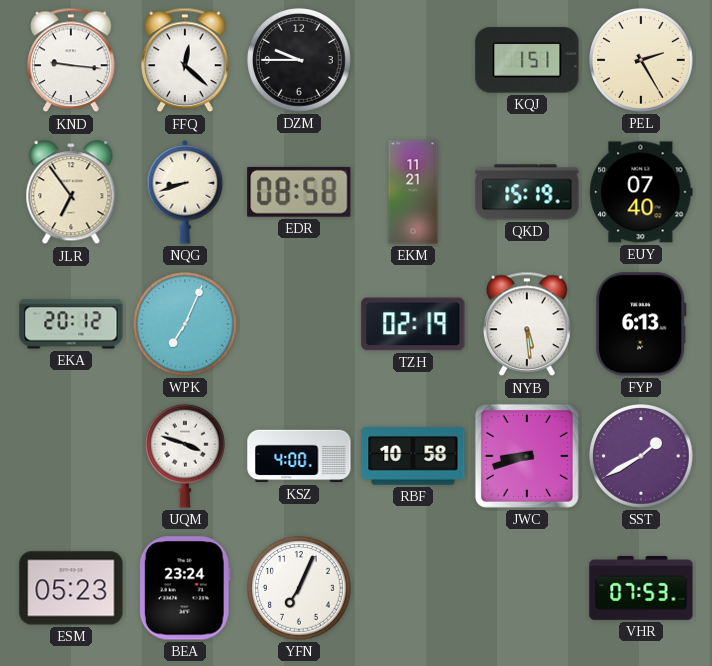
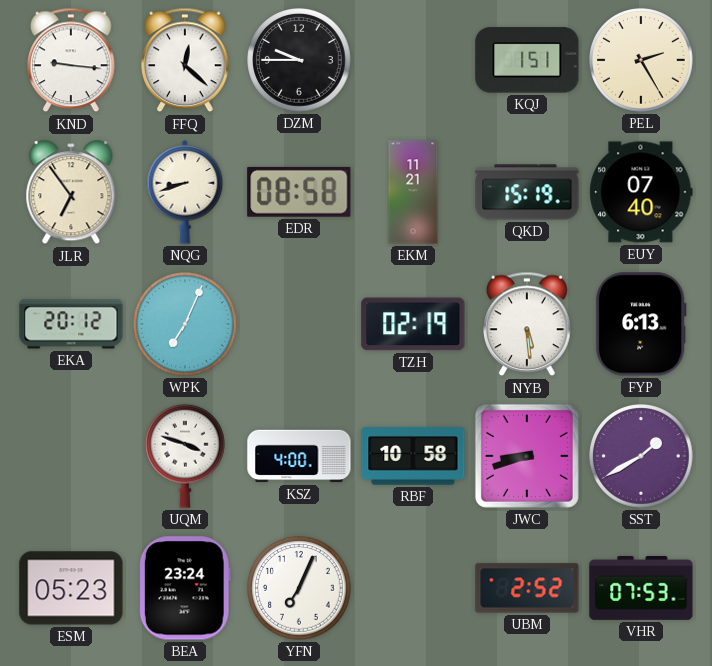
UBM: none -> 2:52 (527, 588)
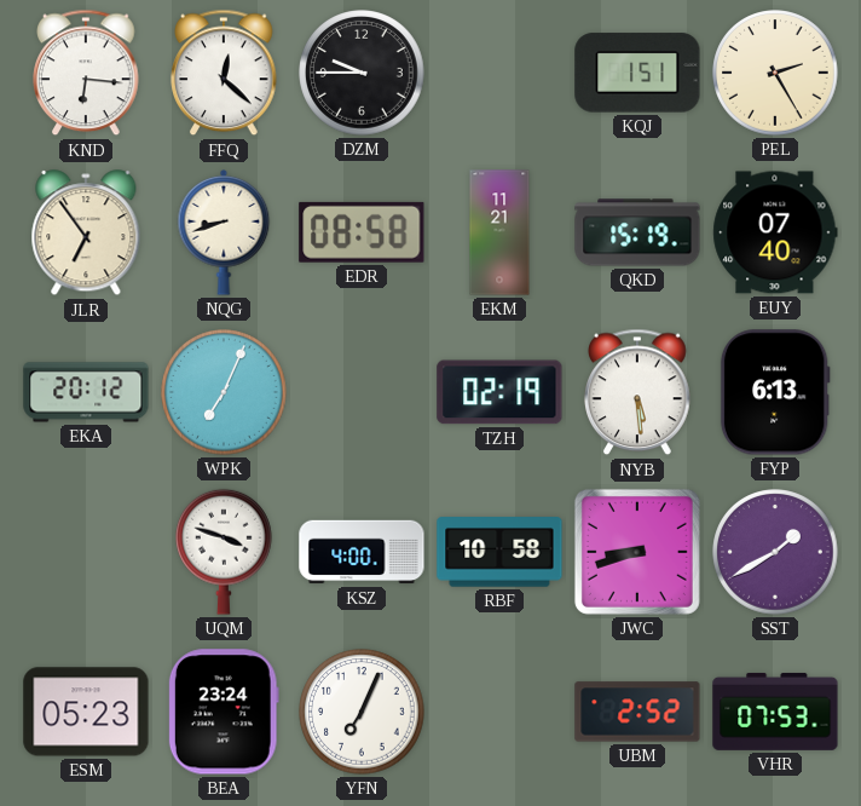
KND: 9:16 -> 6:16 (86, 73)
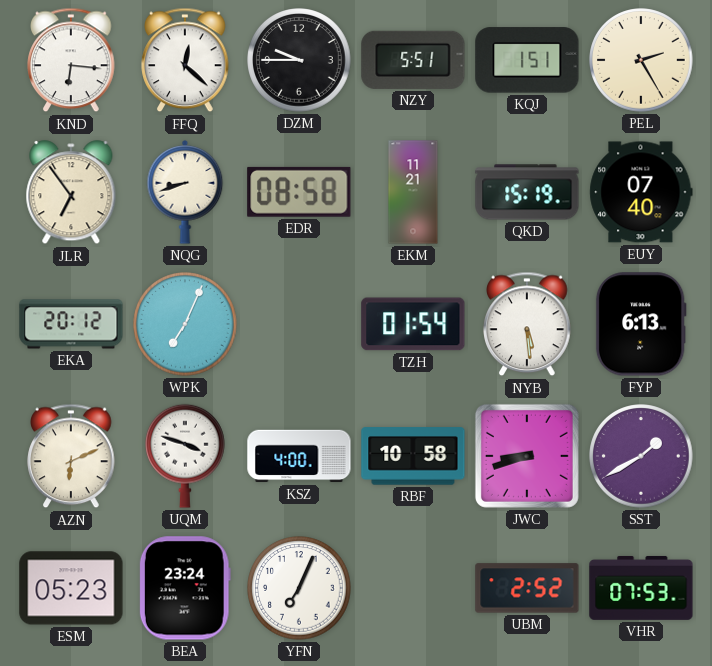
NZY: none -> 5:51 (413, 60)
TZH: 02:19 -> 01:54 (413, 324)
AZN: none -> 6:11 (71, 456)
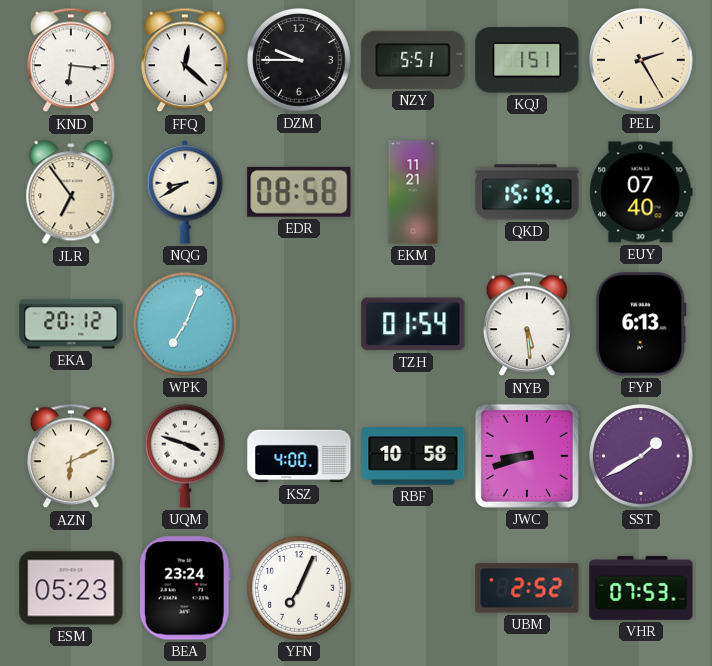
NQG: 8:42 -> 8:40 (185, 192)
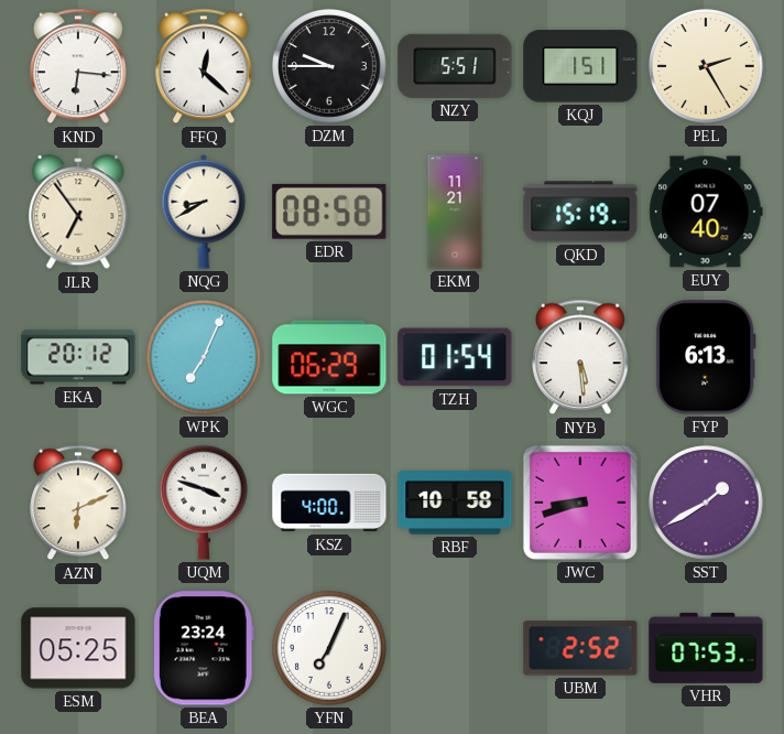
WGC: none -> 06:29 (329, 357)
ESM: 05:23 -> 05:25 (78, 648)
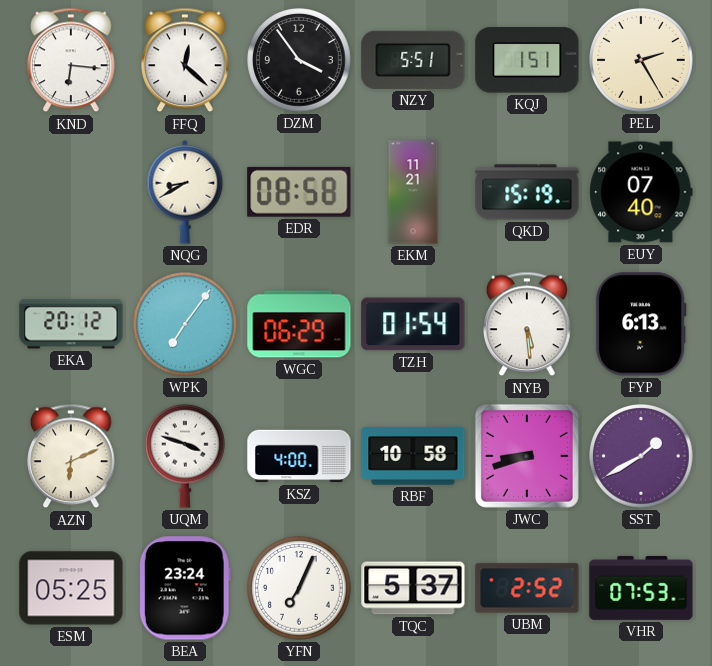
DZM: 9:45 -> 3:54 (299, 60)
JLR: 6:54 -> none (78, 213)
WPK: 7:04 -> 7:06 (185, 324)
TQC: none -> 5:37 (413, 588)
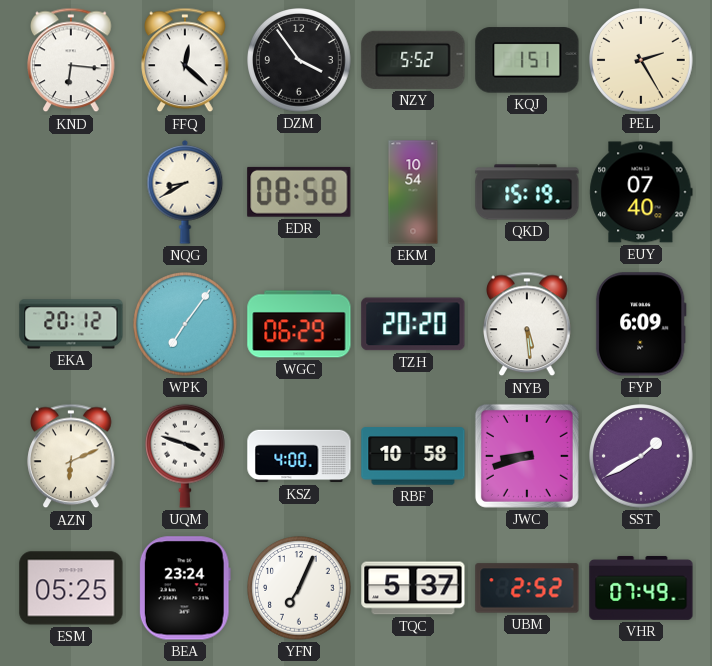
NZY: 5:51 -> 5:52 (413, 60)
EKM: 11:21 -> 10:54 (413, 192)
TZH: 01:54 -> 20:20 (413, 324)
FYP: 6:13 -> 6:09 (641, 324)
VHR: 07:53 -> 07:49 (641, 588)
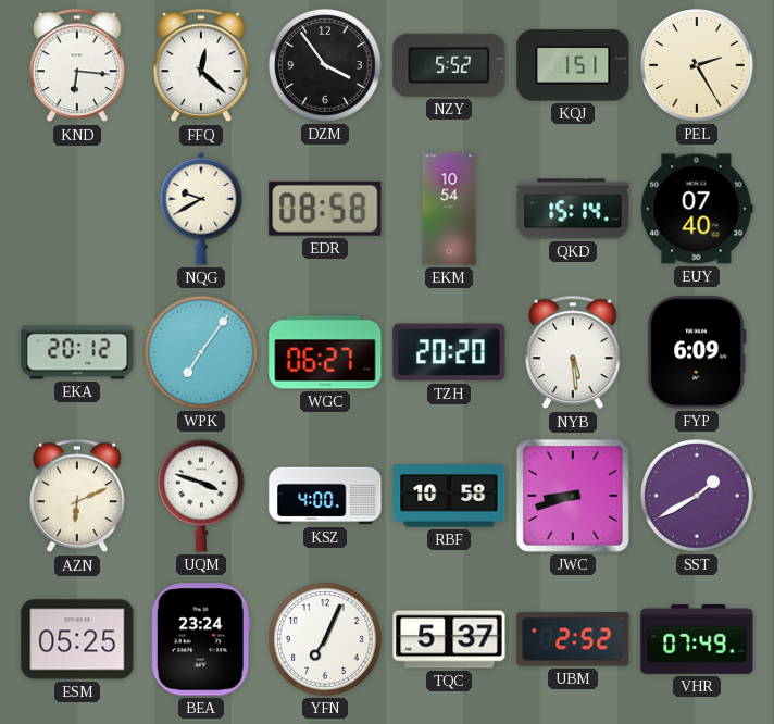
NQG: 8:40 -> 9:40 (201, 209)
QKD: 15:19 -> 15:14 (573, 209)
WGC: 06:29 -> 06:27 (325, 352)
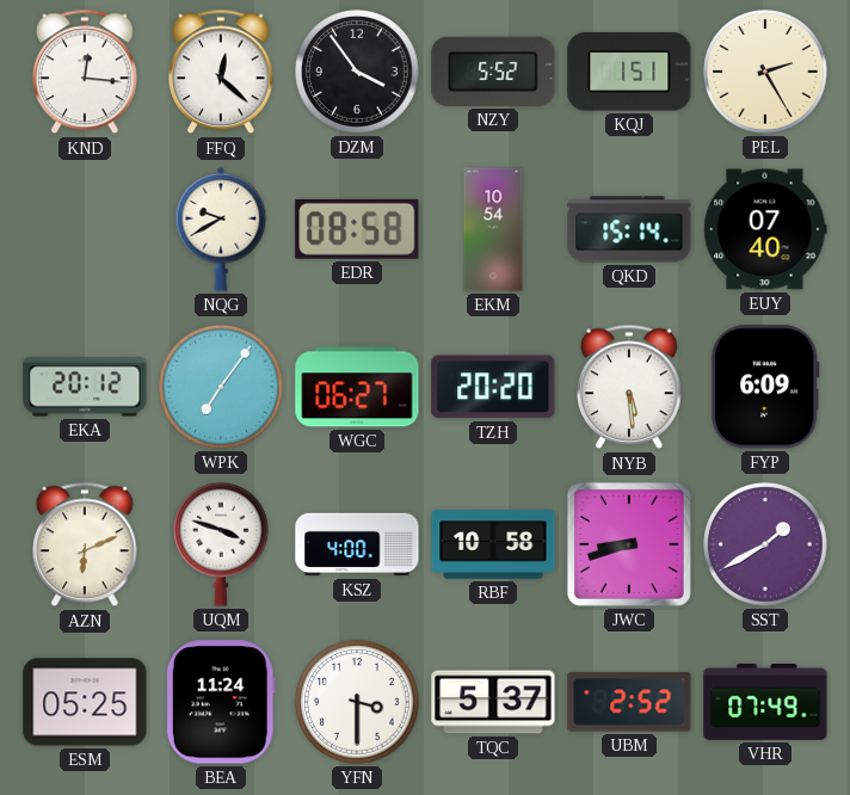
KND: 6:16 -> 12:16 (85, 72)
BEA: 23:24 -> 11:24 (221, 702)
YFN: 7:04 -> 3:30 (357, 702)
